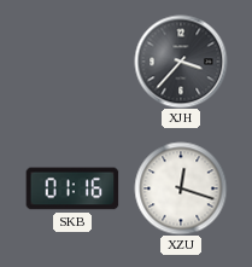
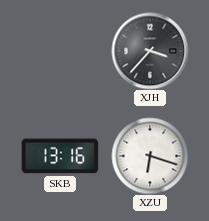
SKB: 01:16 -> 13:16 (60, 156)
XZU: 12:18 -> 6:18 (150, 156)
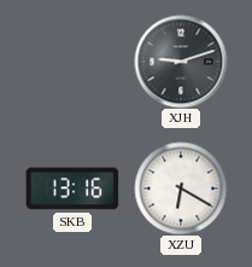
XJH: 3:37 -> 9:12 (181, 62)
XZU: 6:18 -> 6:20 (181, 188)
